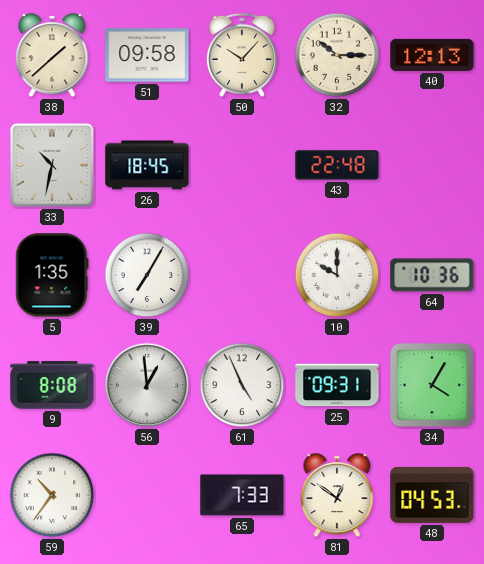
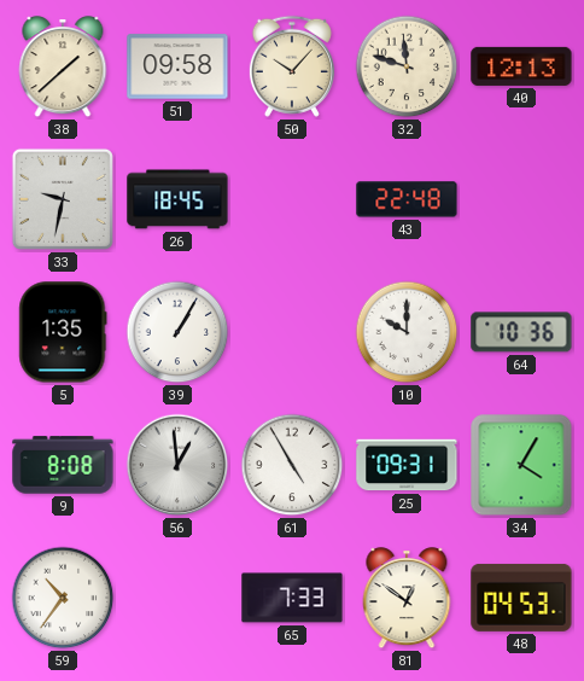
32: 10:15 -> 11:48 (407, 66)
33: 10:32 -> 9:32 (63, 199)
39: 7:05 -> 1:05 (177, 332)
61: 4:56 -> 4:55 (292, 465)
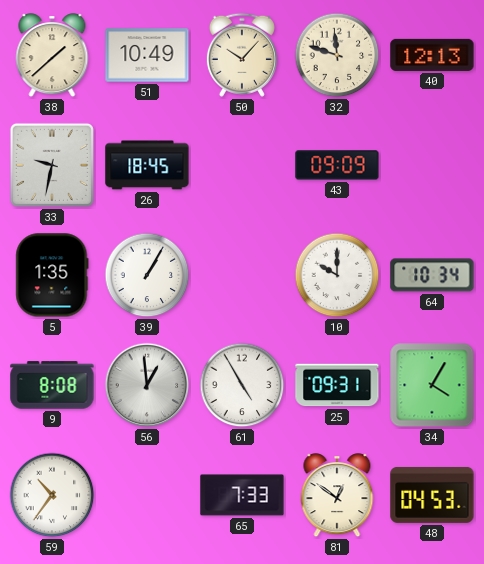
51: 09:58 -> 10:49 (147, 55)
43: 22:48 -> 09:09 (337, 165)
64: 10:36 -> 10:34 (432, 275)
